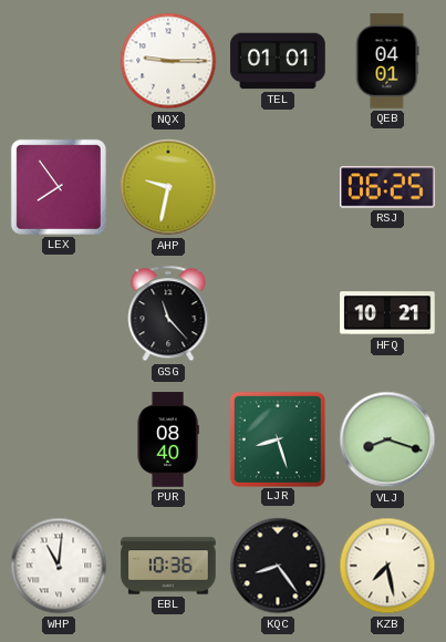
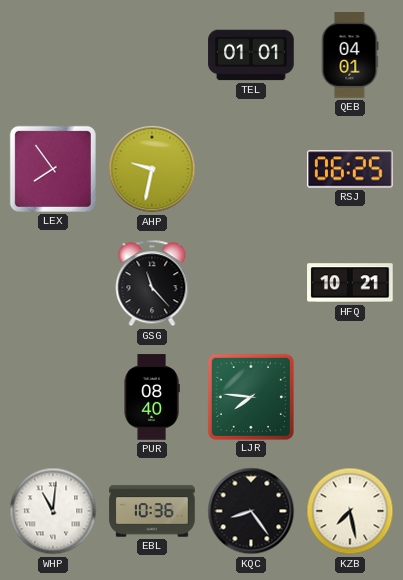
NQX: 9:15 -> none (168, 61)
LJR: 8:27 -> 7:46 (250, 396)
VLJ: 8:18 -> none (387, 439)
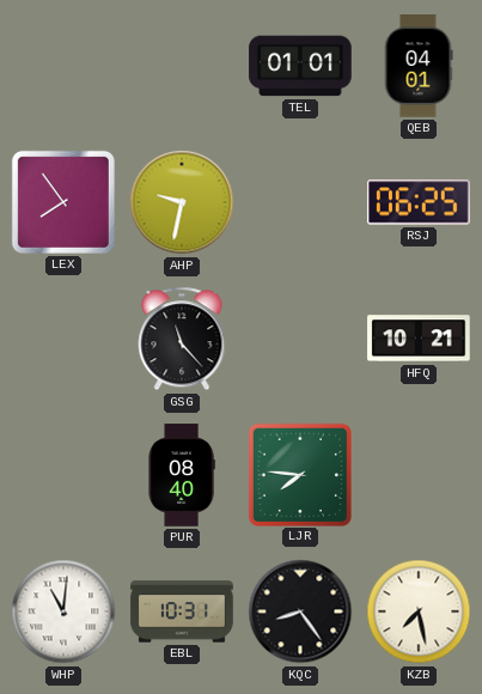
EBL: 10:36 -> 10:31 (182, 611)
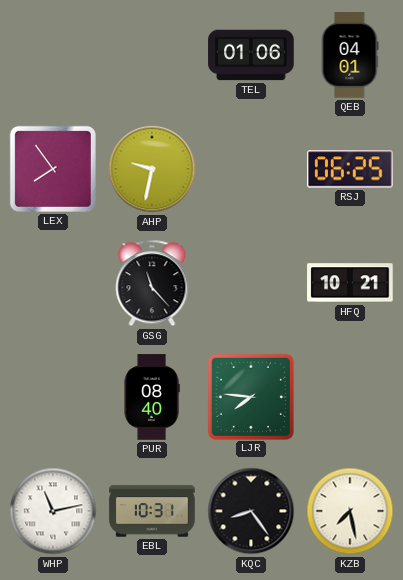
TEL: 01:01 -> 01:06 (251, 55)
WHP: 11:01 -> 11:13 (53, 511)
